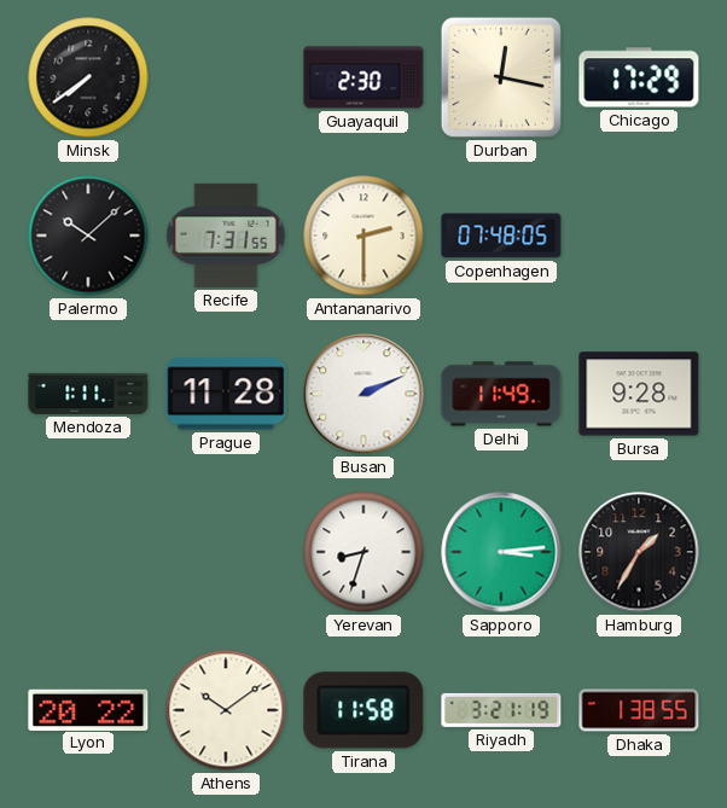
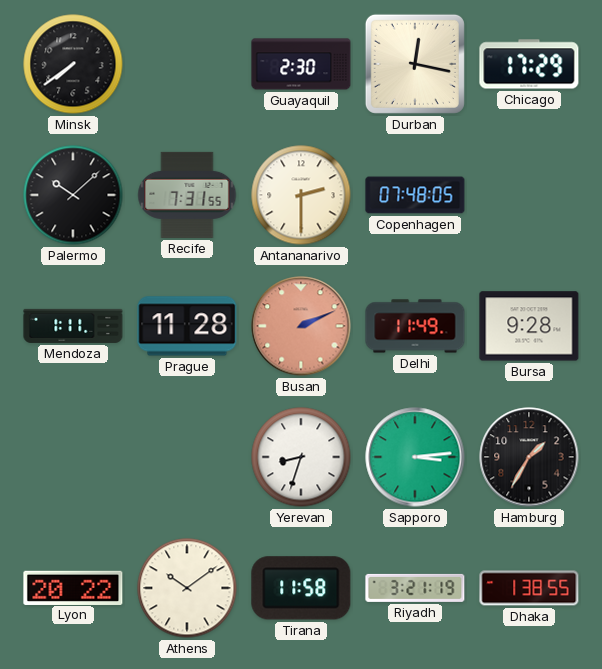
Busan dial: white -> salmon (301, 326)
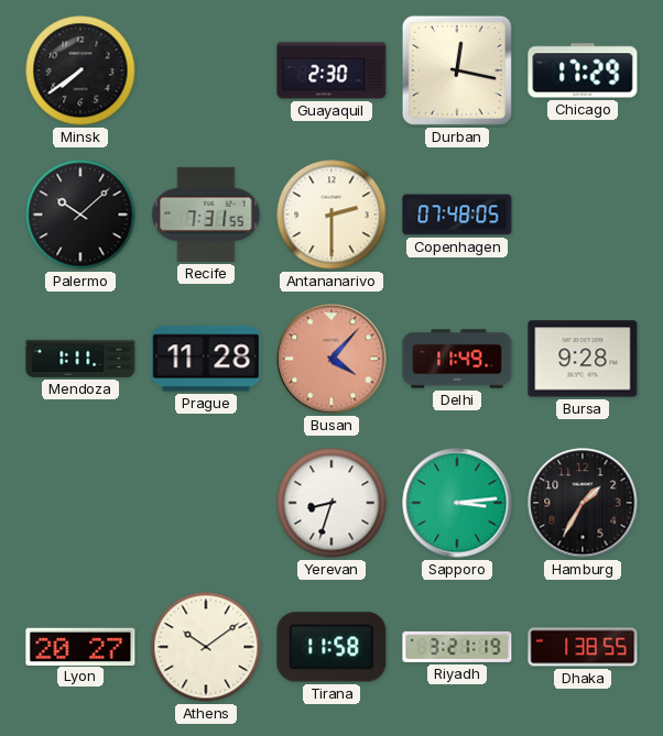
Busan: 2:11 -> 4:07 (331, 359)
Lyon: 20:22 -> 20:27 (80, 646)
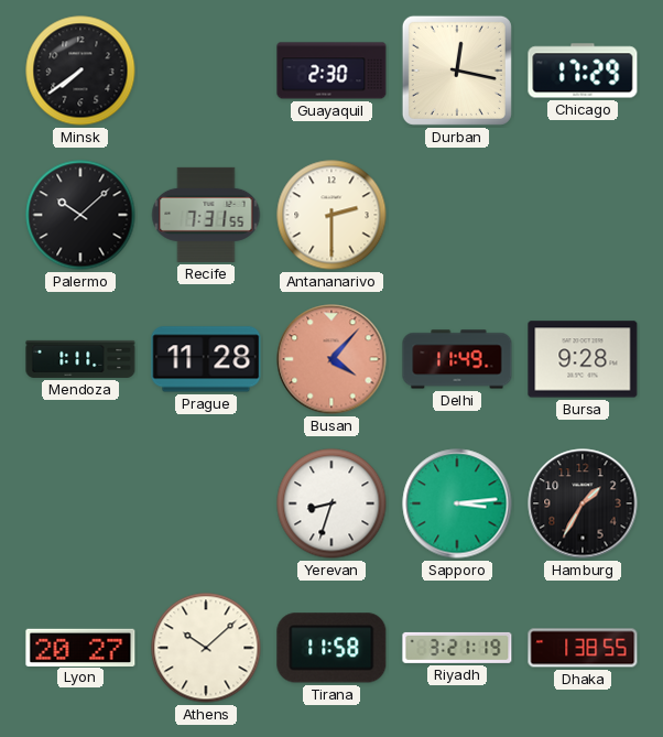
Copenhagen: 07:48 -> none (457, 215)
Athens: 10:09 -> 10:08 (206, 648)
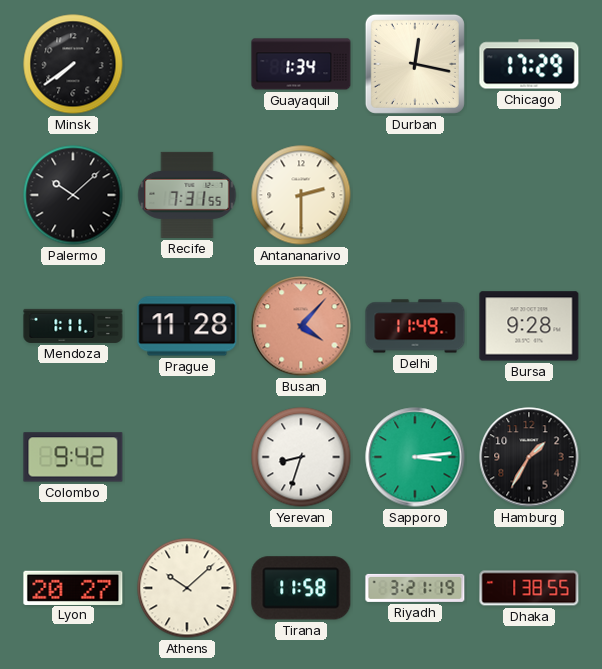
Guayaquil: 2:30 -> 1:34 (301, 64)
Colombo: none -> 9:42 (73, 457)
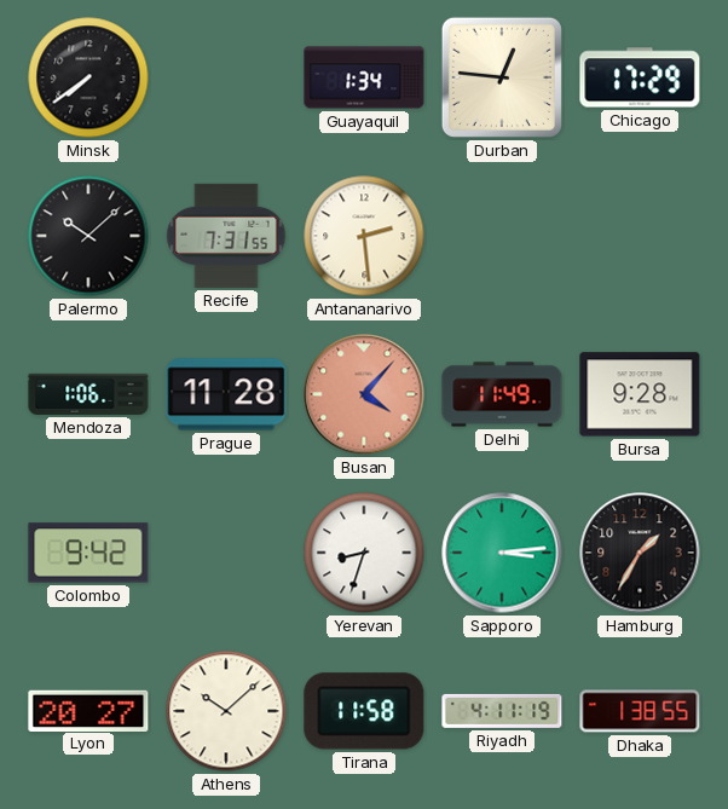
Durban: 12:17 -> 12:46 (502, 77)
Antananarivo: 2:30 -> 2:29 (364, 236)
Mendoza: 1:11 -> 1:06 (88, 394)
Riyadh: 3:21 -> 4:11 (502, 711)
